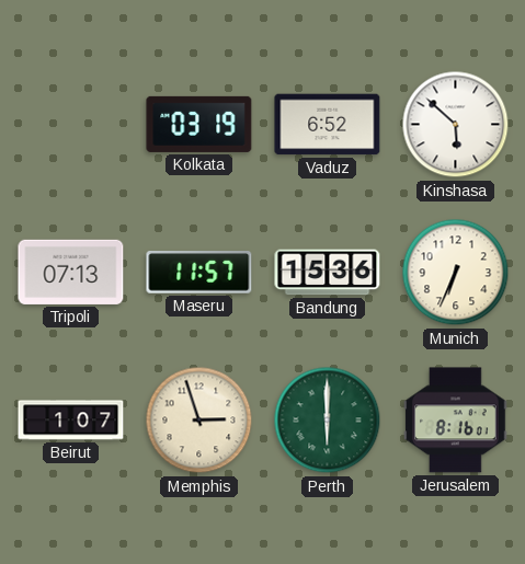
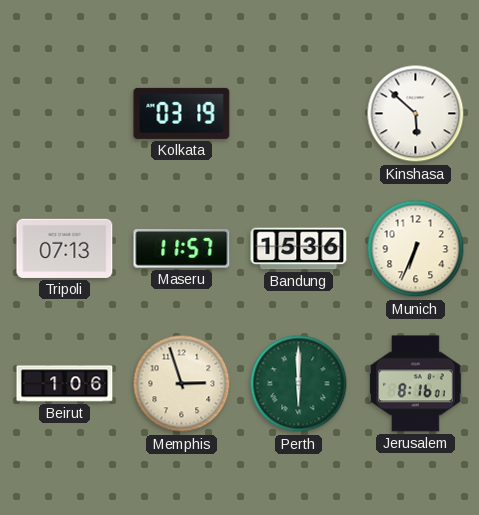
Vaduz: 6:52 -> none (328, 125)
Beirut: 1:07 -> 1:06 (65, 384)
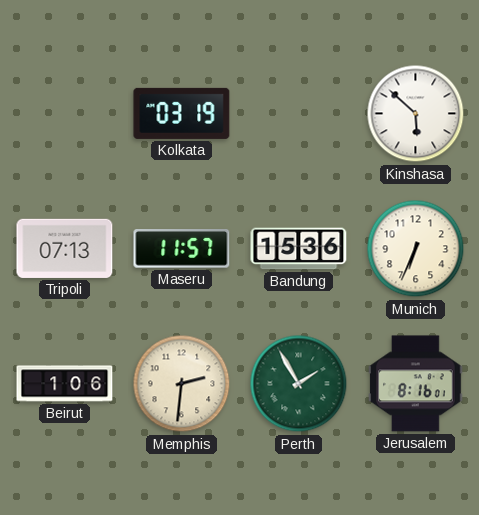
Memphis: 2:57 -> 2:31 (182, 384)
Perth: 6:00 -> 1:55 (299, 384)
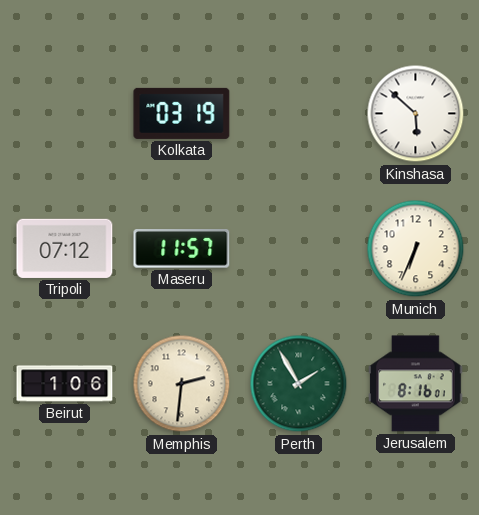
Tripoli: 07:13 -> 07:12 (65, 248)
Bandung: 15:36 -> none (299, 249)
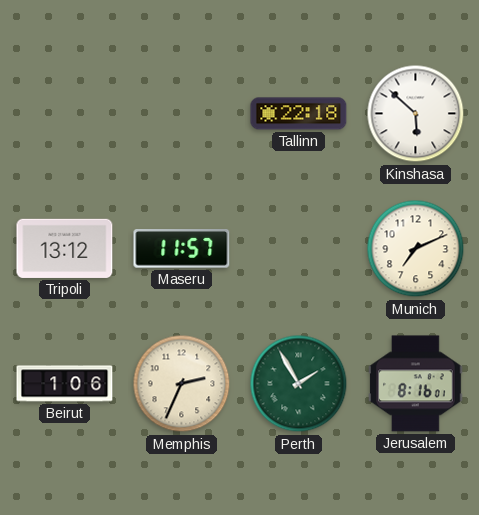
Kolkata: 03:19 -> none (182, 113)
Tallinn: none -> 22:18 (299, 114)
Tripoli: 07:12 -> 13:12 (65, 248)
Munich: 6:34 -> 7:11 (416, 249)
Memphis: 2:31 -> 2:34 (182, 384)
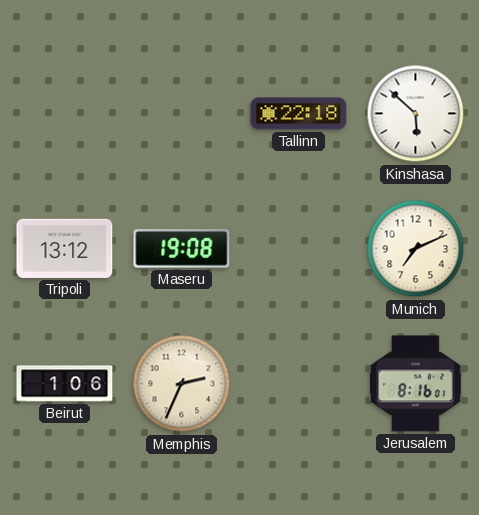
Maseru: 11:57 -> 19:08 (182, 249)
Perth: 1:55 -> none (299, 384)
